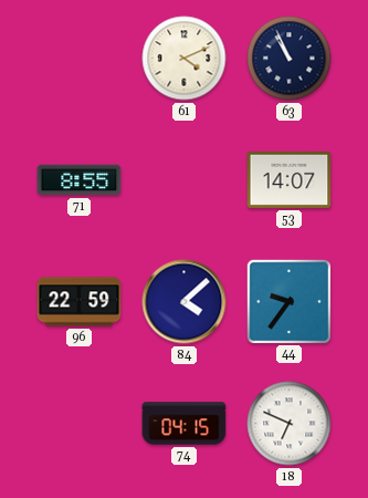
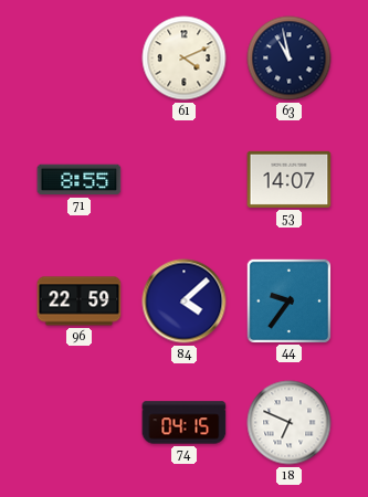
63: 10:56 -> 10:58 (290, 59)
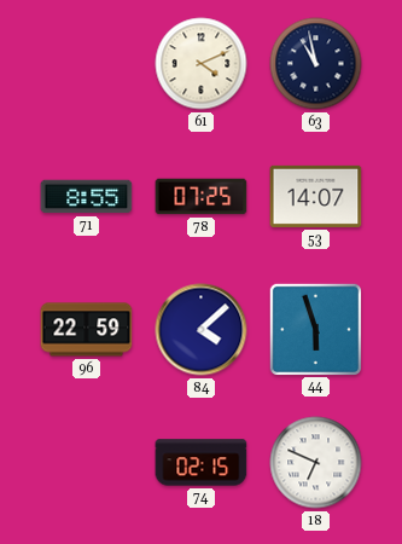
78: none -> 07:25 (202, 197)
44: 9:36 -> 5:57 (315, 329)
74: 04:15 -> 02:15 (202, 463)
